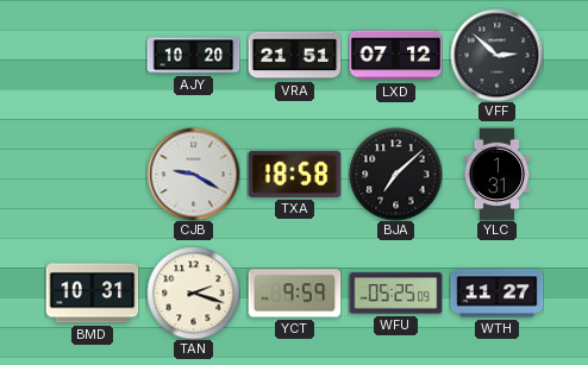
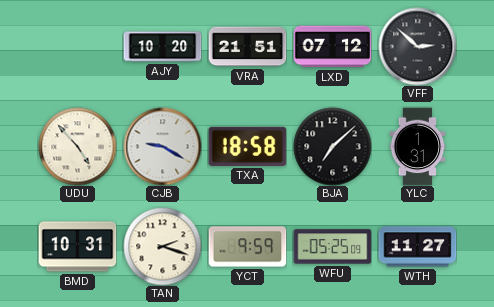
UDU: none -> 4:53 (77, 146)
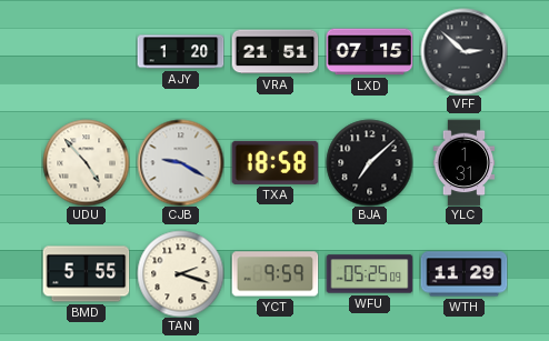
AJY: 10:20 -> 1:20 (180, 52)
LXD: 07:12 -> 07:15 (369, 52)
BMD: 10:31 -> 5:55 (86, 274)
WTH: 11:27 -> 11:29 (463, 274)
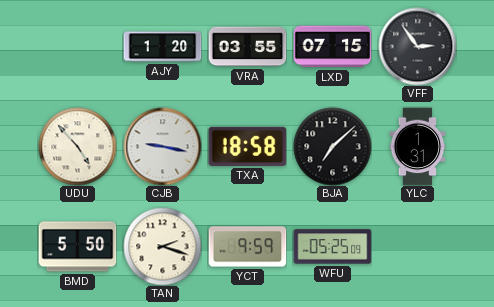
VRA: 21:51 -> 03:55 (247, 47)
VFF: 2:52 -> 2:54 (417, 46)
CJB: 9:20 -> 9:17 (162, 146)
BMD: 5:55 -> 5:50 (77, 247)
WTH: 11:29 -> none (463, 274)
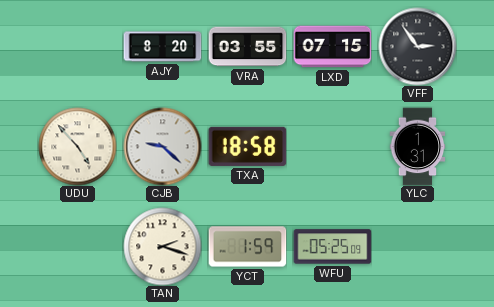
AJY: 1:20 -> 8:20 (162, 47)
CJB: 9:17 -> 9:22 (162, 146)
BJA: 7:08 -> none (332, 146)
BMD: 5:50 -> none (77, 247)
YCT: 9:59 -> 1:59 (247, 247)
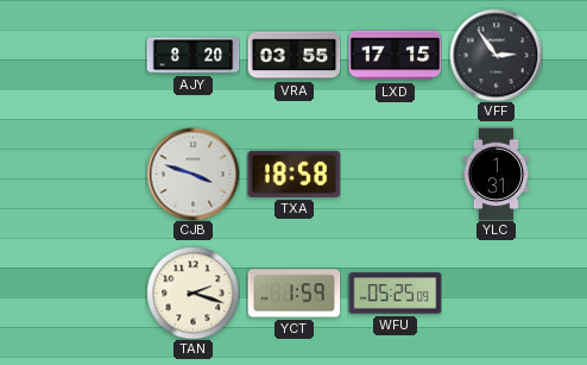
LXD: 07:15 -> 17:15 (395, 56)
UDU: 4:53 -> none (77, 146)
CJB: 9:22 -> 3:48 (192, 174)
